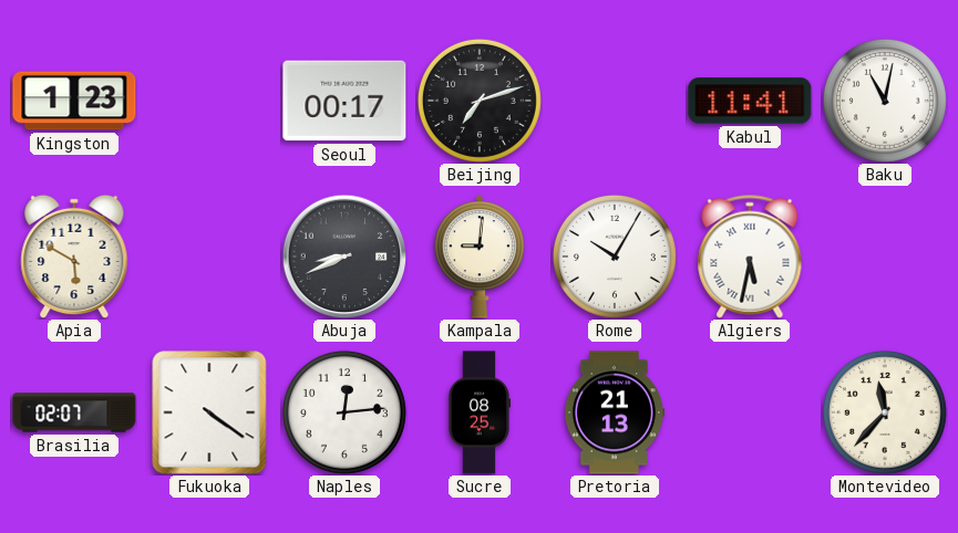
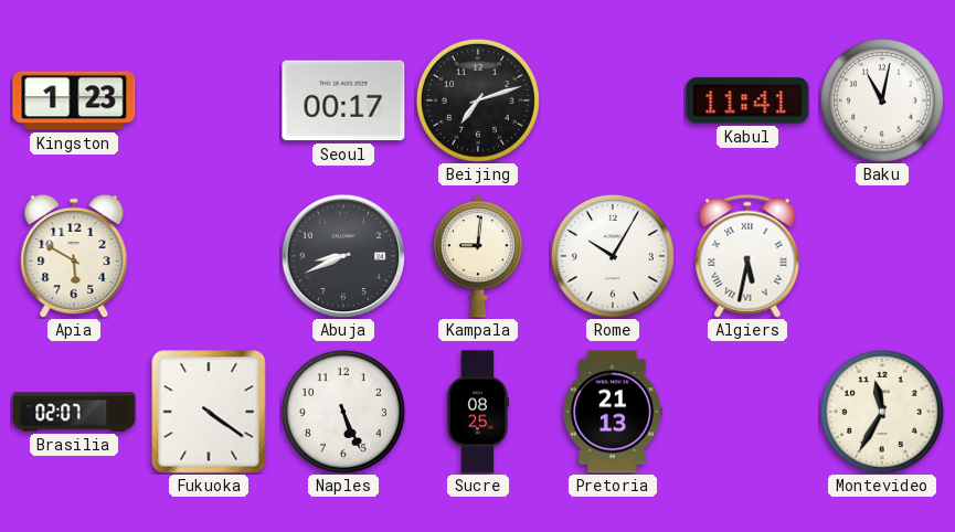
Naples: 12:14 -> 5:26 (343, 412)
Montevideo: 11:37 -> 11:35 (882, 412)
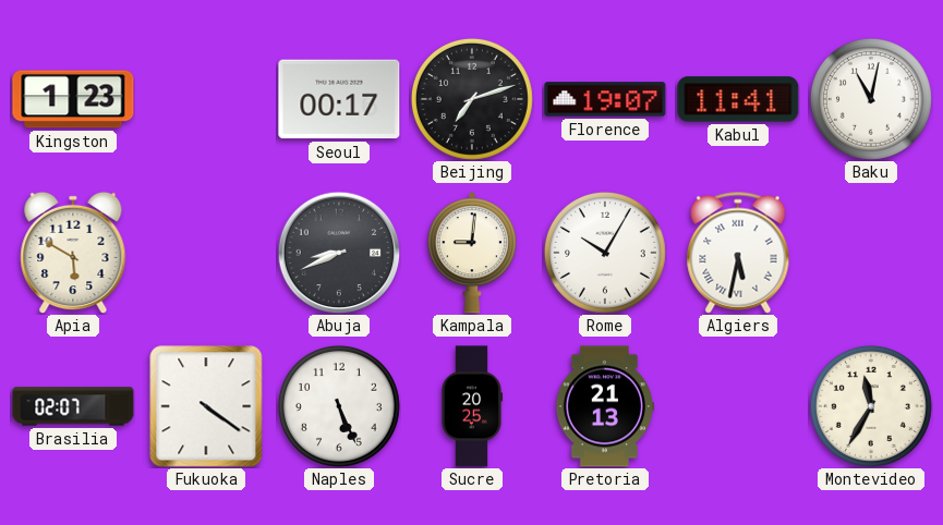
Florence: none -> 19:07 (605, 99)
Sucre: 08:25 -> 20:25 (472, 406)
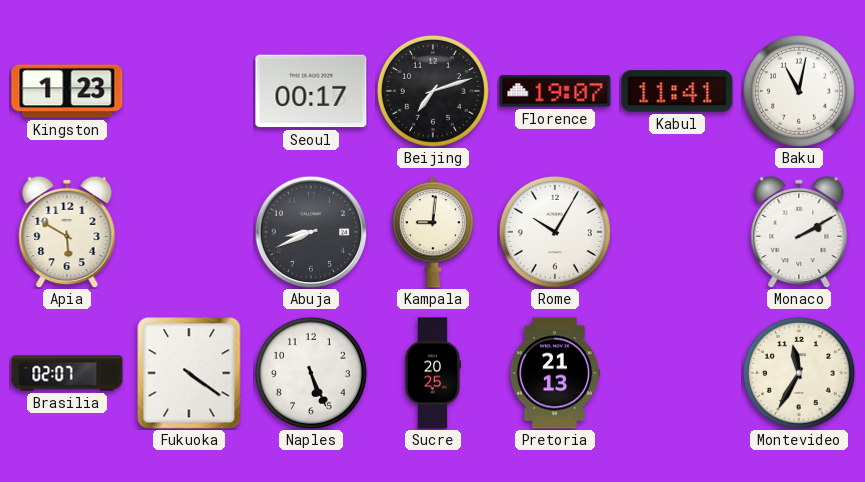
Algiers: 5:32 -> none (738, 253)
Monaco: none -> 2:10 (799, 232)
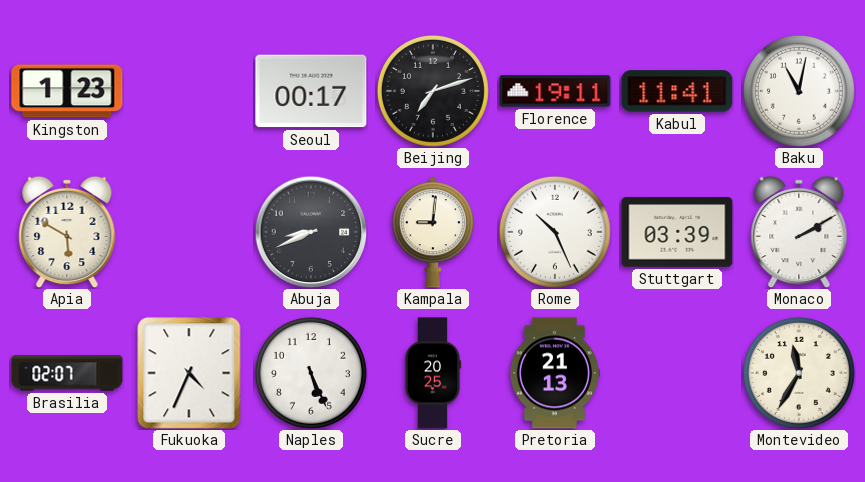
Florence: 19:07 -> 19:11 (555, 91)
Rome: 10:05 -> 10:26 (555, 232)
Stuttgart: none -> 03:39 (677, 232)
Fukuoka: 4:21 -> 4:34 (189, 373)
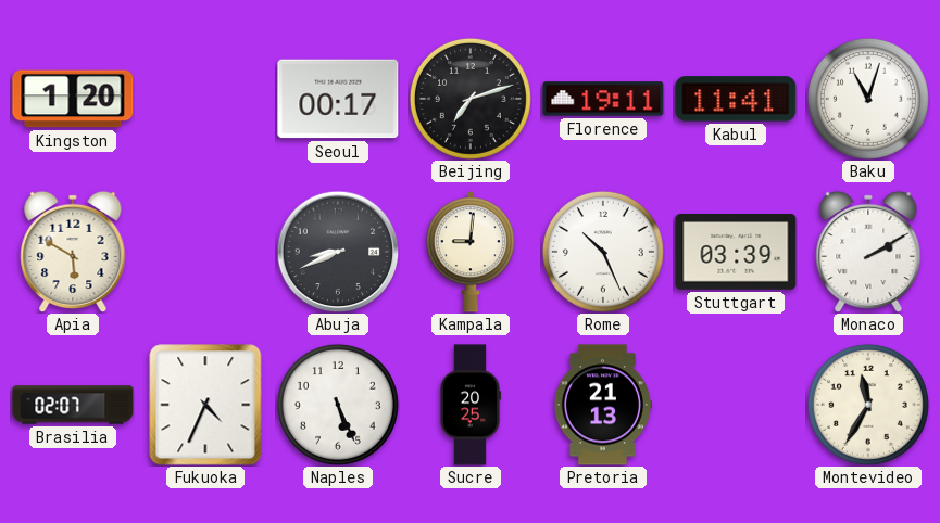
Kingston: 1:23 -> 1:20 (73, 99)
Baku: 11:02 -> 11:03 (868, 99)
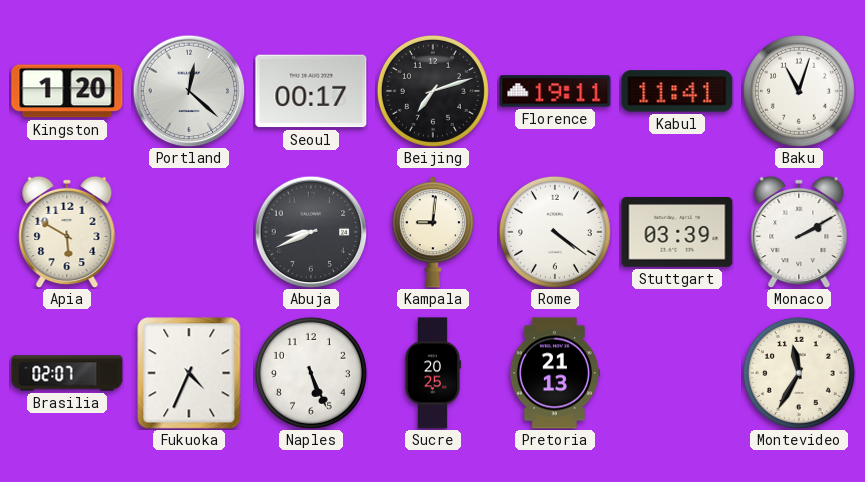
Portland: none -> 12:22 (189, 91)
Rome: 10:26 -> 4:21 (555, 232)
